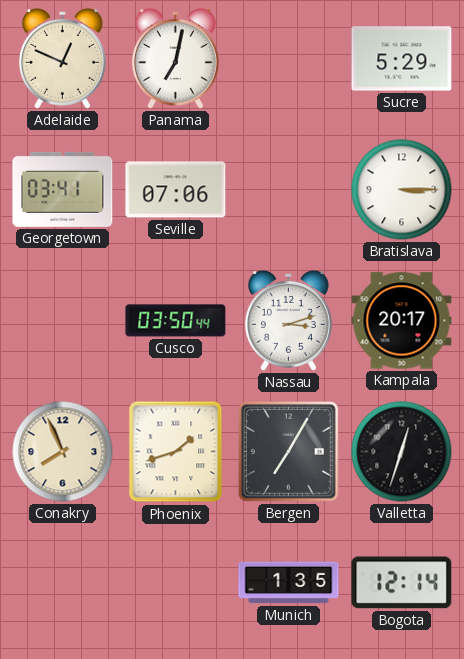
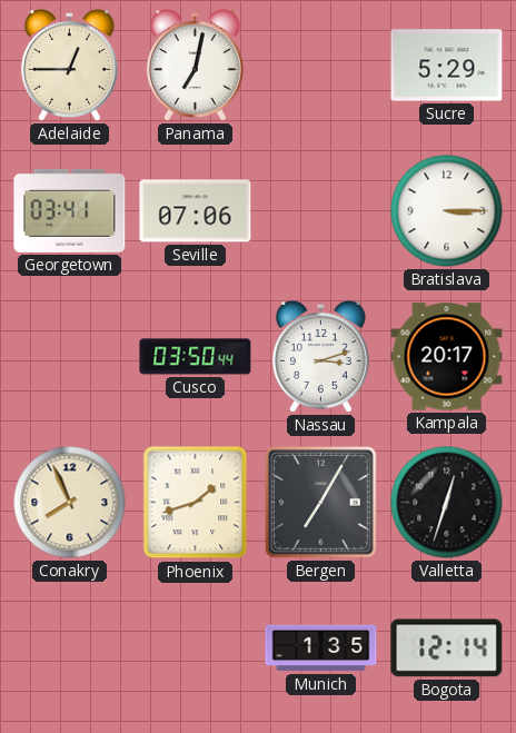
Adelaide: 12:49 -> 12:45 (69, 65)
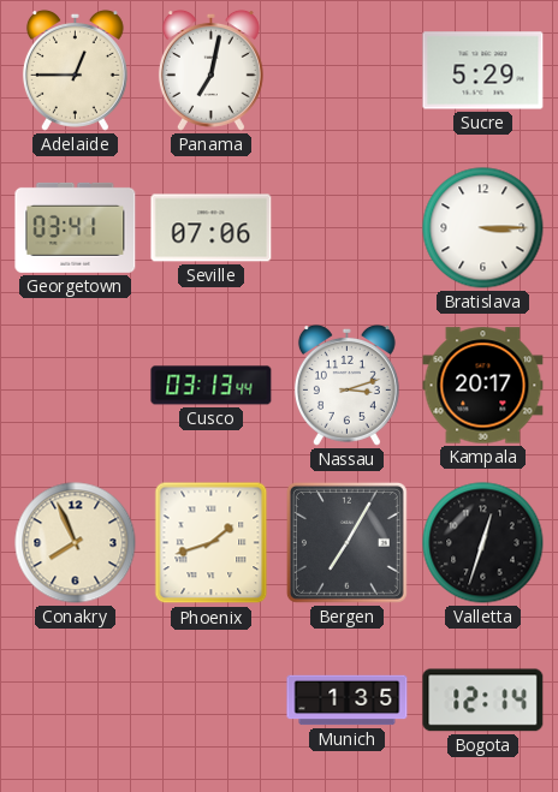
Cusco: 03:50 -> 03:13 (212, 386)
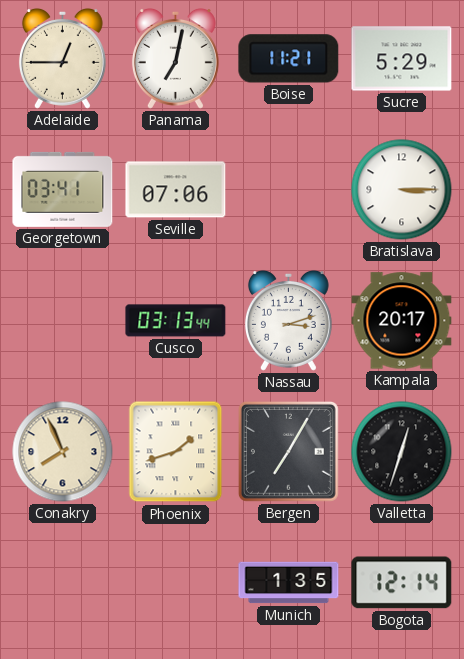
Boise: none -> 11:21 (289, 59)
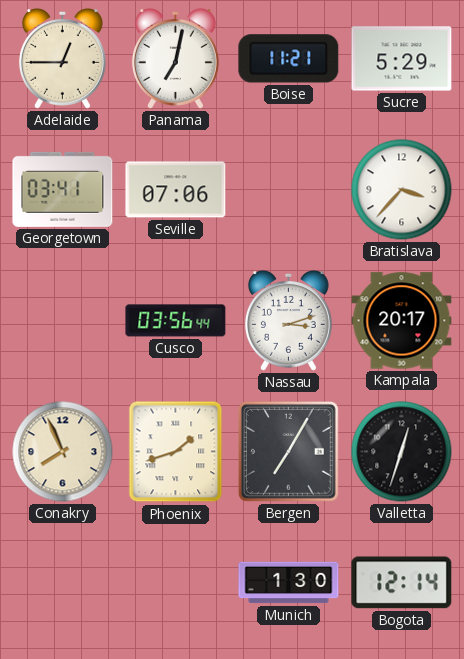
Bratislava: 3:15 -> 3:37 (402, 190)
Cusco: 03:13 -> 03:56 (176, 321)
Munich: 1:35 -> 1:30 (289, 583)
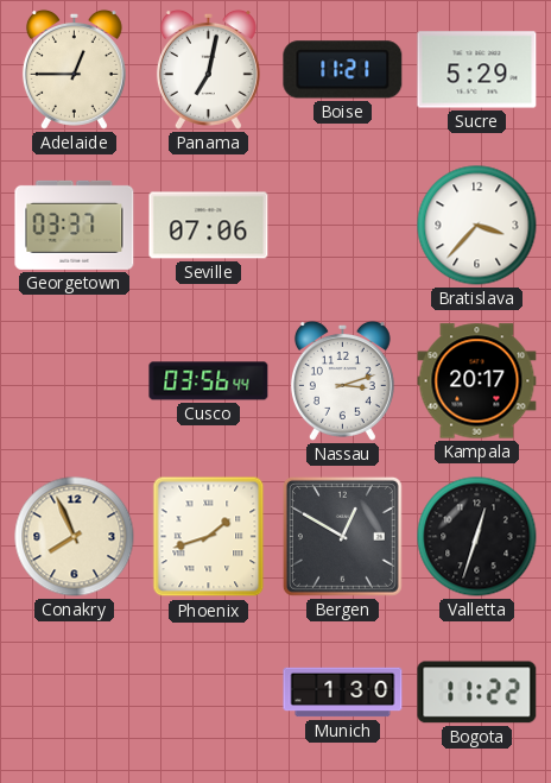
Georgetown: 03:41 -> 03:37 (75, 225)
Bergen: 7:05 -> 12:50 (342, 536)
Bogota: 12:14 -> 11:22 (477, 693)
